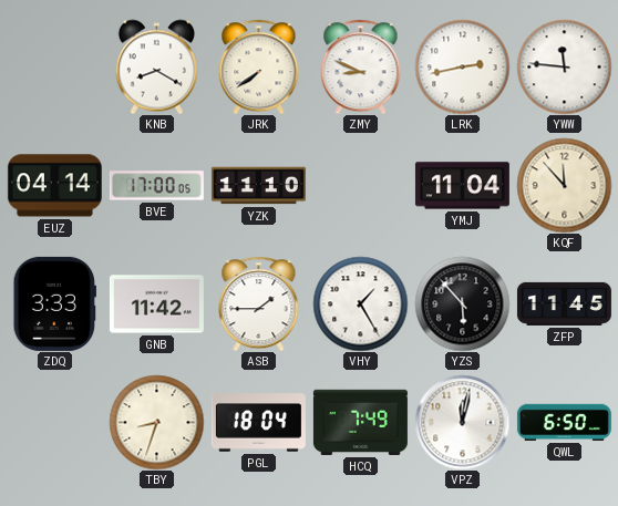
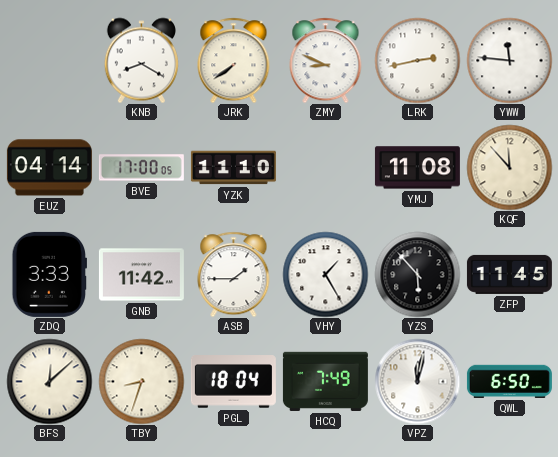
YMJ: 11:04 -> 11:08 (417, 168)
BFS: none -> 12:08 (49, 381)
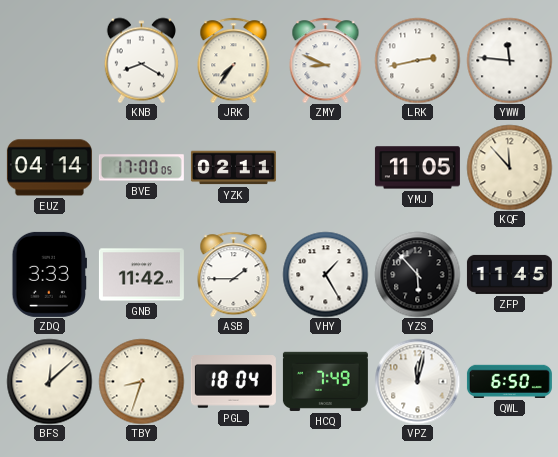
JRK: 7:39 -> 7:36 (234, 60)
YZK: 11:10 -> 02:11 (233, 168)
YMJ: 11:08 -> 11:05 (417, 168)
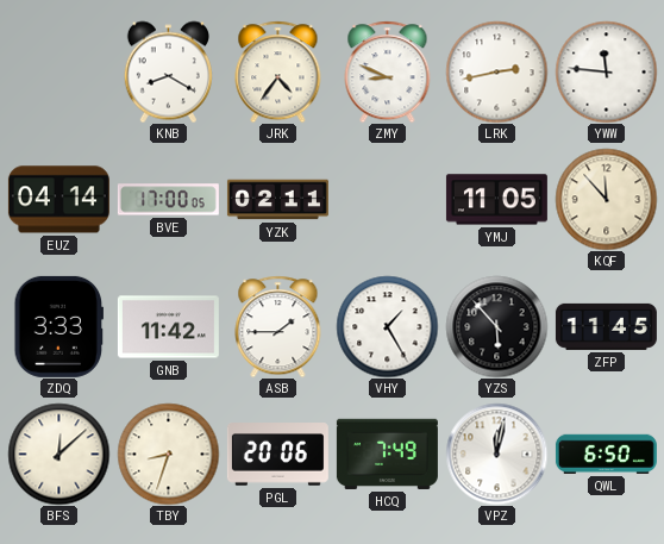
JRK: 7:36 -> 4:36 (278, 71)
PGL: 18:04 -> 20:06 (277, 455)
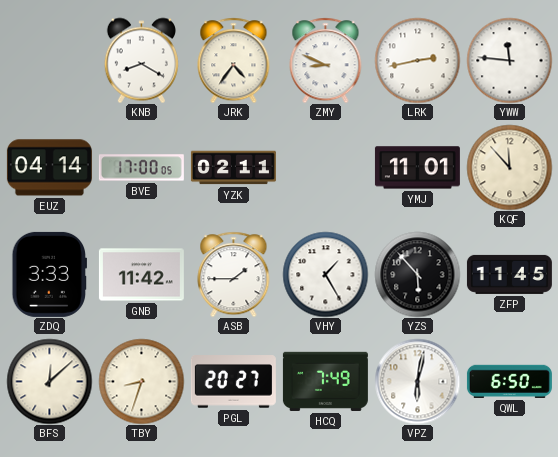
YMJ: 11:05 -> 11:01 (417, 168)
PGL: 20:06 -> 20:27 (233, 382)
VPZ: 12:02 -> 6:02 (417, 381)
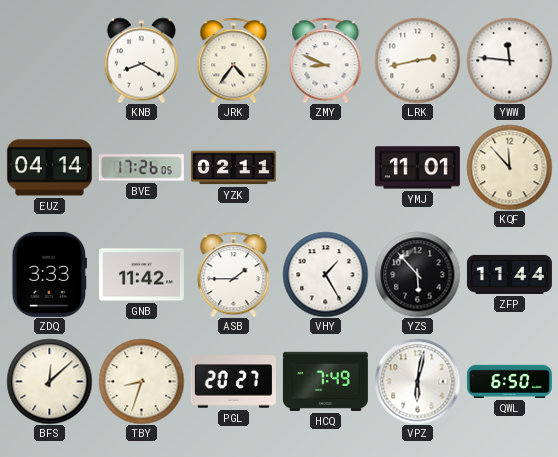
BVE: 17:00 -> 17:26 (141, 168)
ZFP: 11:45 -> 11:44 (509, 274)
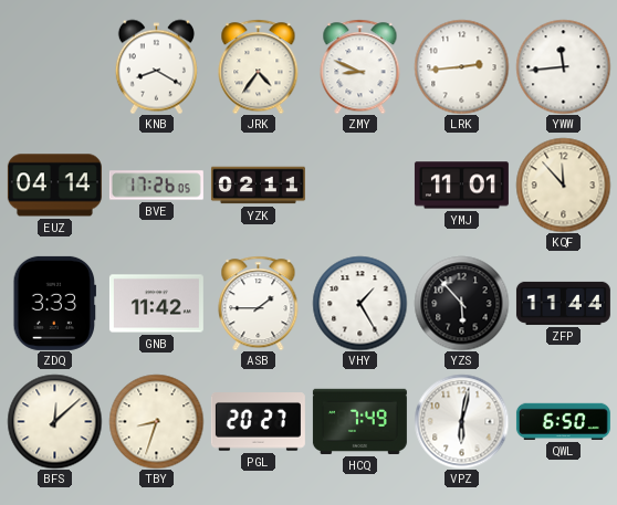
LRK: 2:43 -> 2:44 (461, 66)
YWW: 11:46 -> 11:44 (563, 66)
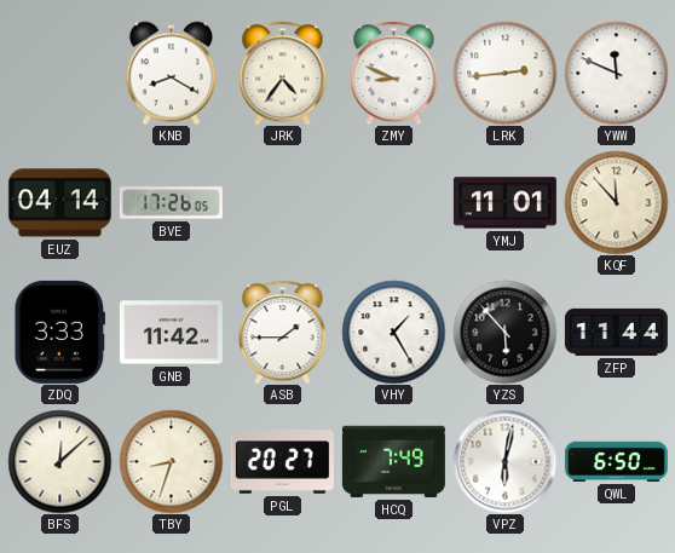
YWW: 11:44 -> 11:49 (616, 73)
YZK: 02:11 -> none (258, 186)
